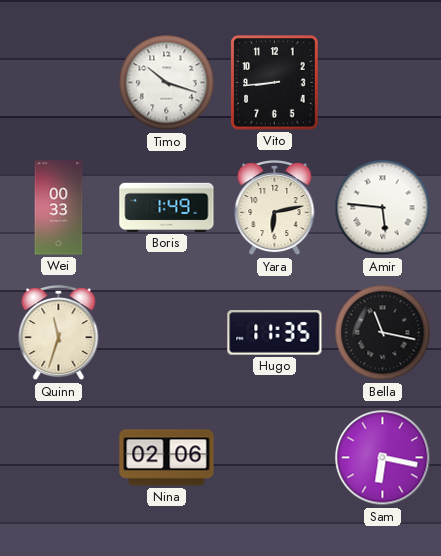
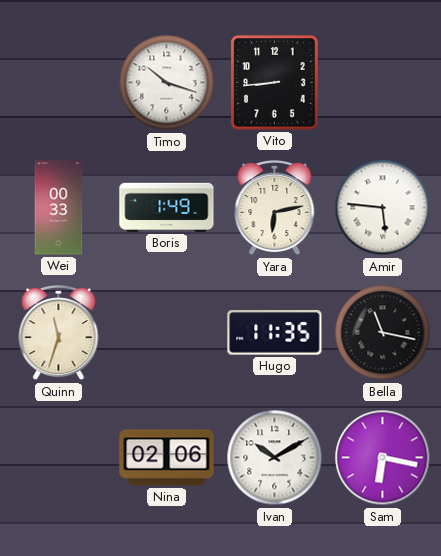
Ivan: none -> 10:10 (275, 458)
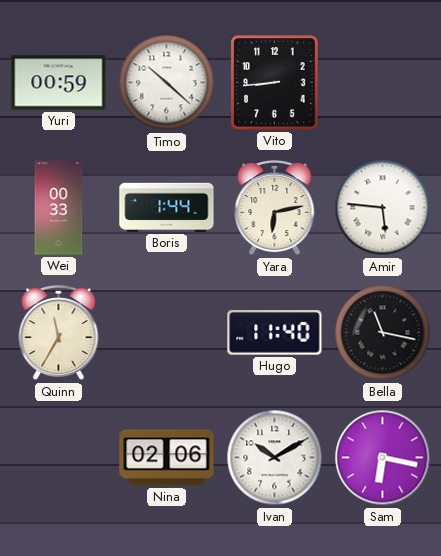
Yuri: none -> 00:59 (59, 83)
Timo: 10:18 -> 10:22 (167, 83)
Boris: 1:49 -> 1:44 (167, 207)
Quinn: 11:33 -> 11:35 (59, 334)
Hugo: 11:35 -> 11:40 (275, 333)
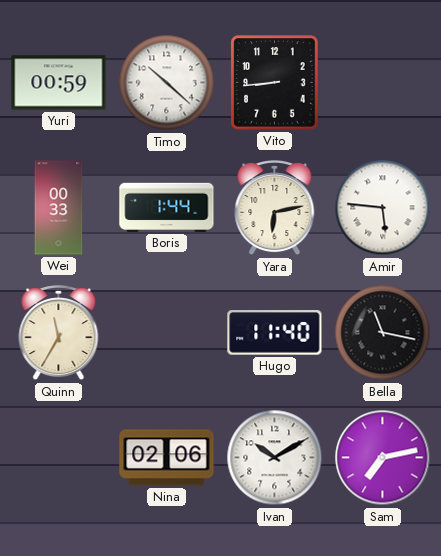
Sam: 6:17 -> 7:13 (383, 458)
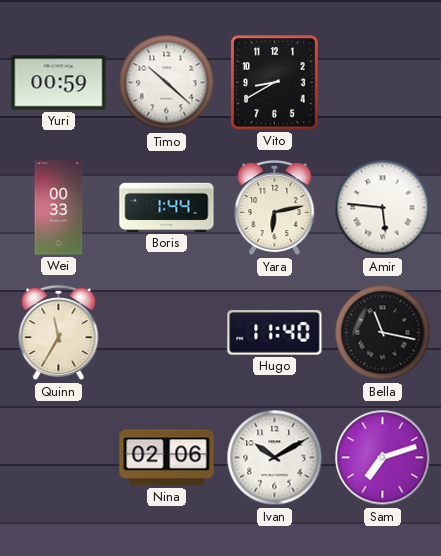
Vito: 8:44 -> 8:40 (275, 83)
Sam: 7:13 -> 7:12 (383, 458)
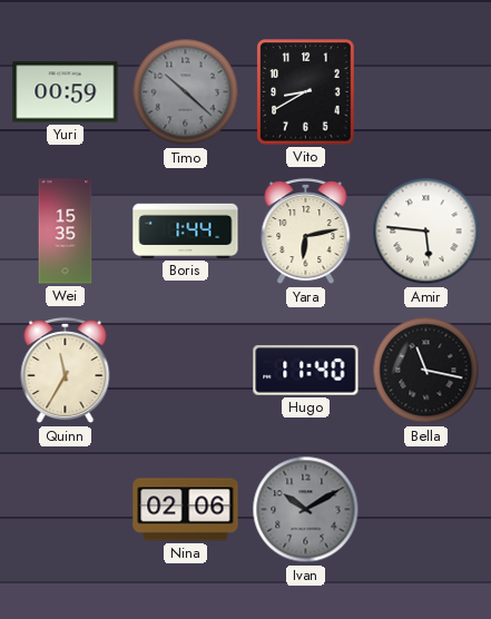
Timo dial: white -> grey (186, 92)
Wei: 00:33 -> 15:35 (66, 232)
Ivan dial: white -> grey (306, 510)
Sam: 7:12 -> none (383, 458)
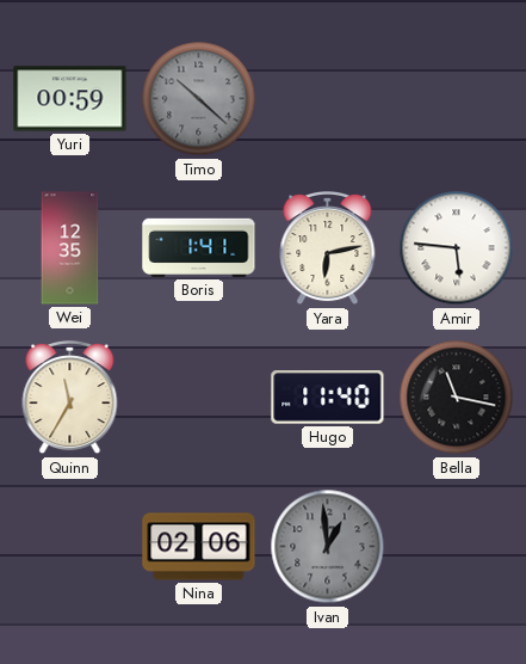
Vito: 8:40 -> none (306, 92)
Wei: 15:35 -> 12:35 (70, 248)
Boris: 1:44 -> 1:41 (199, 247)
Ivan: 10:10 -> 12:59 (328, 547)
